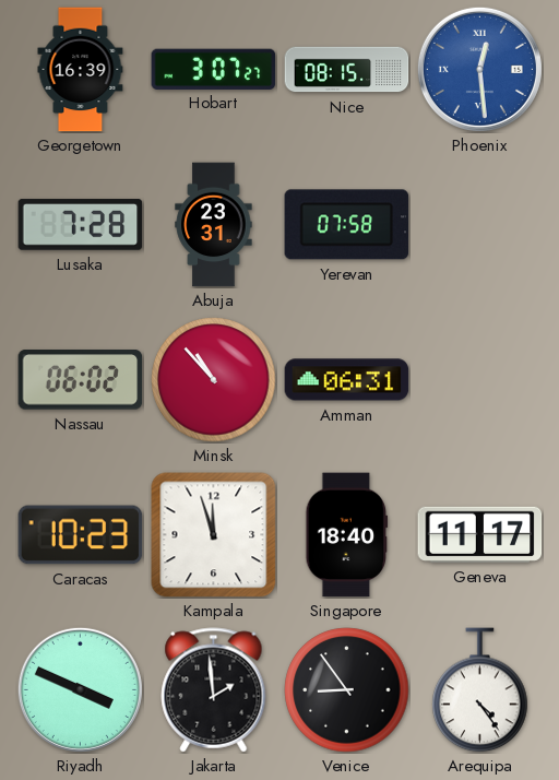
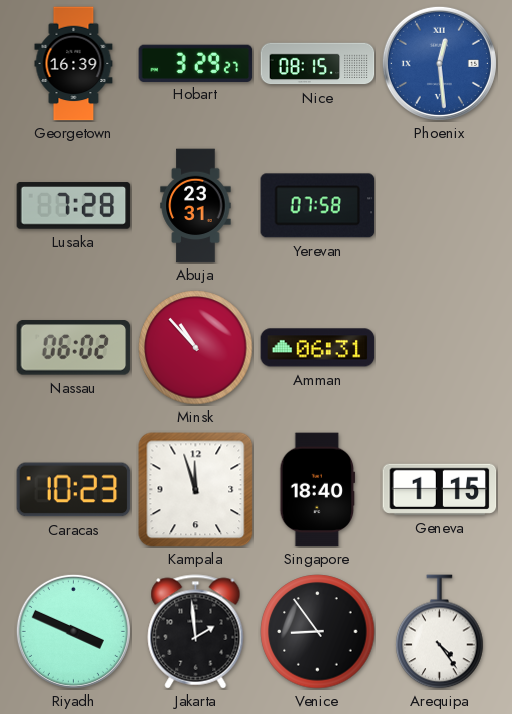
Hobart: 3:07 -> 3:29 (196, 63)
Geneva: 11:17 -> 1:15 (440, 489)
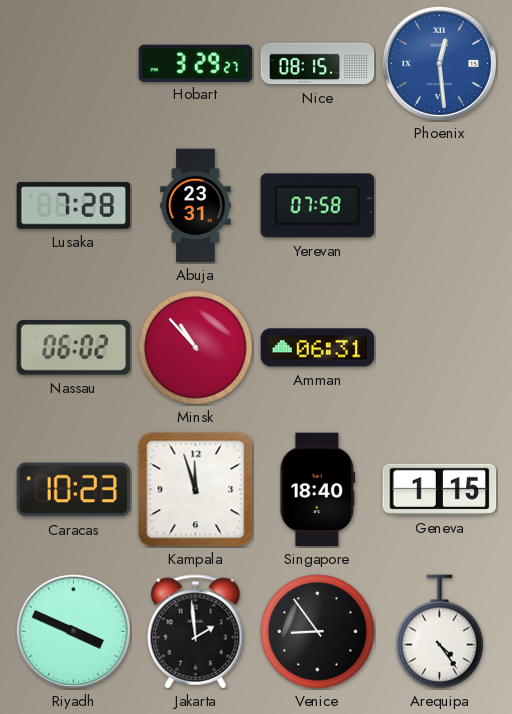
Georgetown: 16:39 -> none (74, 64)
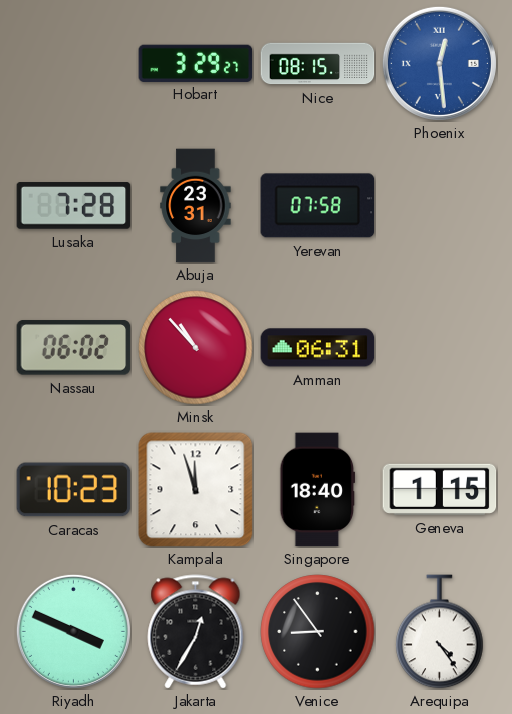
Jakarta: 1:59 -> 12:35 (196, 632)
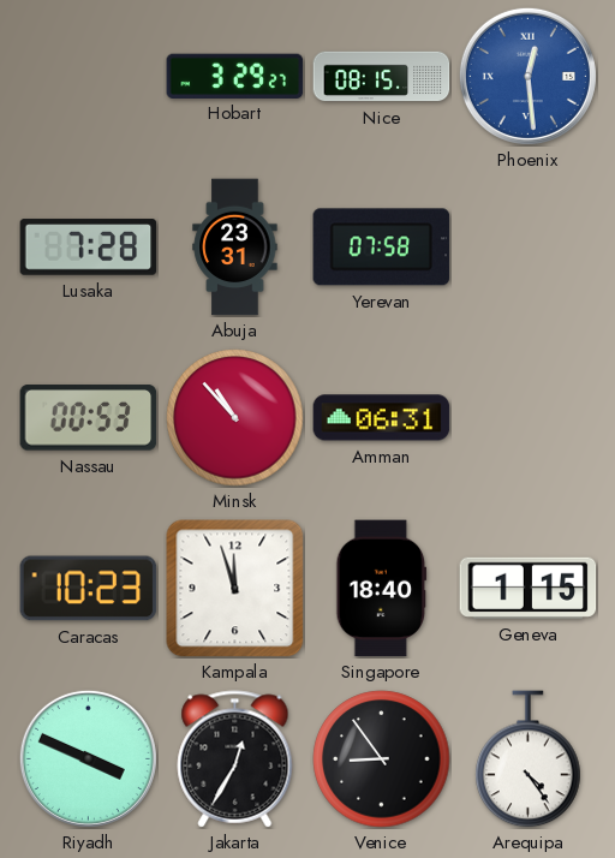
Nassau: 06:02 -> 00:53 (89, 418)
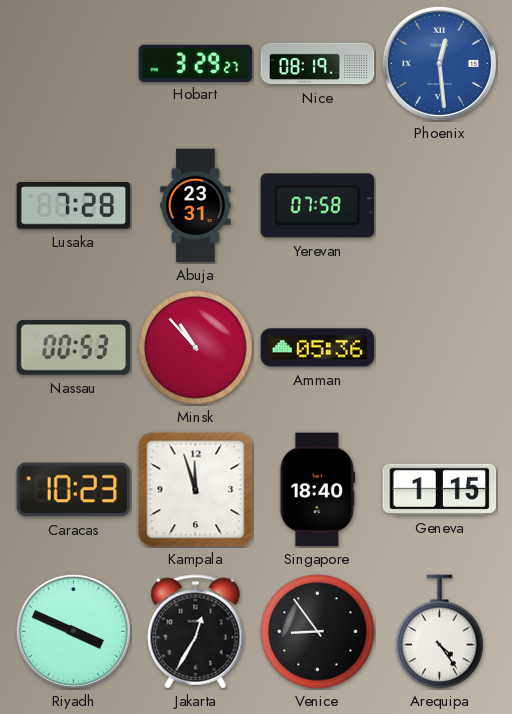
Nice: 08:15 -> 08:19 (318, 64)
Amman: 06:31 -> 05:36 (318, 348)
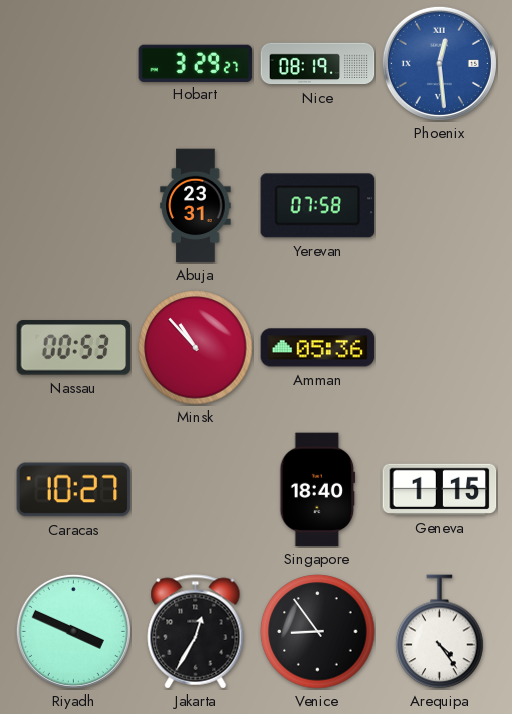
Lusaka: 7:28 -> none (74, 206)
Caracas: 10:23 -> 10:27 (74, 490)
Kampala: 11:57 -> none (196, 490)
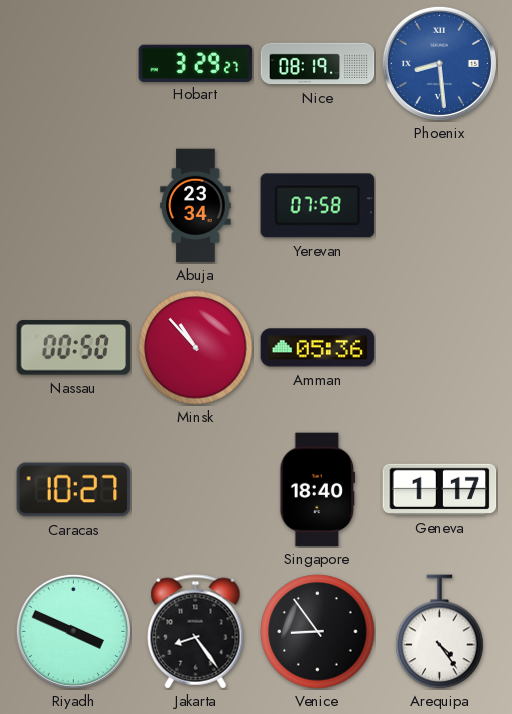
Phoenix: 12:29 -> 8:29 (439, 63)
Abuja: 23:31 -> 23:34 (196, 206)
Nassau: 00:53 -> 00:50 (74, 348)
Geneva: 1:15 -> 1:17 (440, 489)
Jakarta: 12:35 -> 8:24 (196, 632)
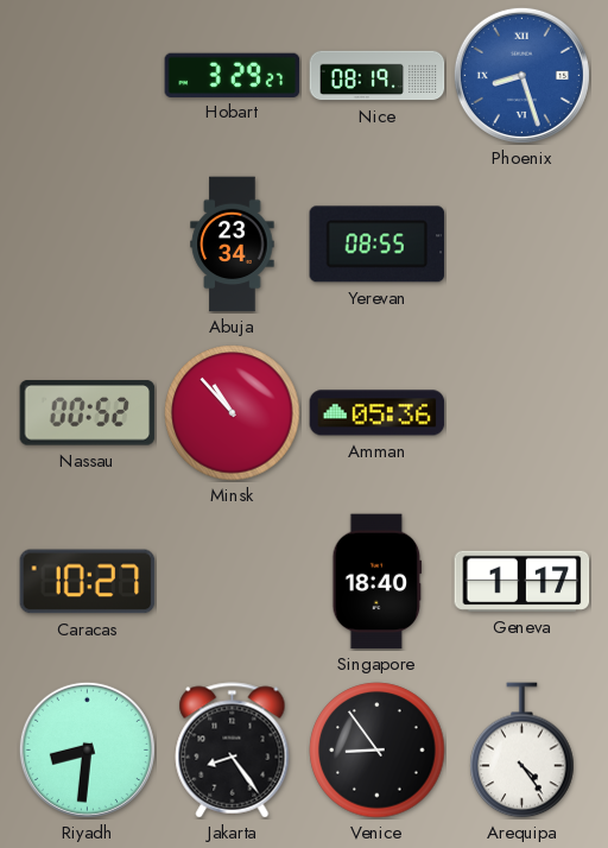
Phoenix: 8:29 -> 8:27 (521, 75)
Yerevan: 07:58 -> 08:55 (378, 245)
Nassau: 00:50 -> 00:52 (88, 413)
Riyadh: 3:49 -> 8:31 (87, 749)
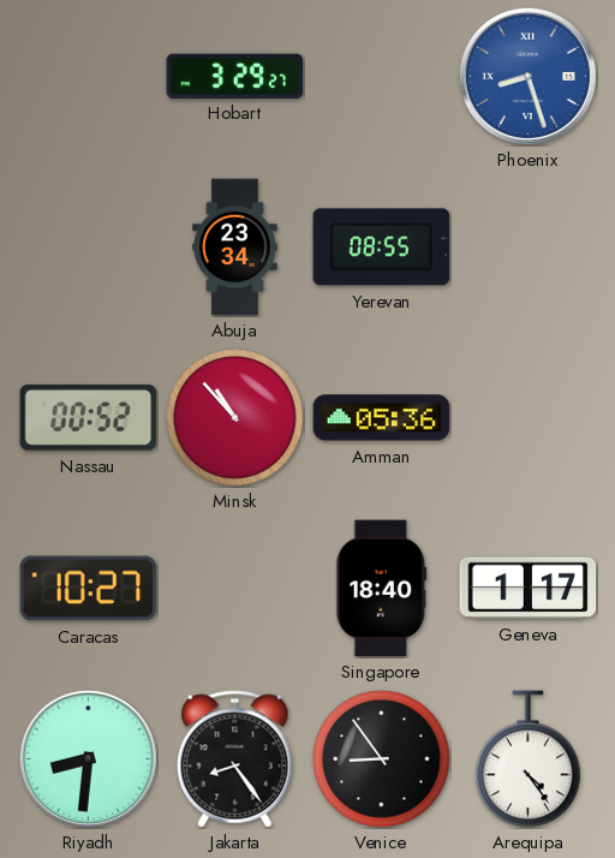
Nice: 08:19 -> none (378, 76)
